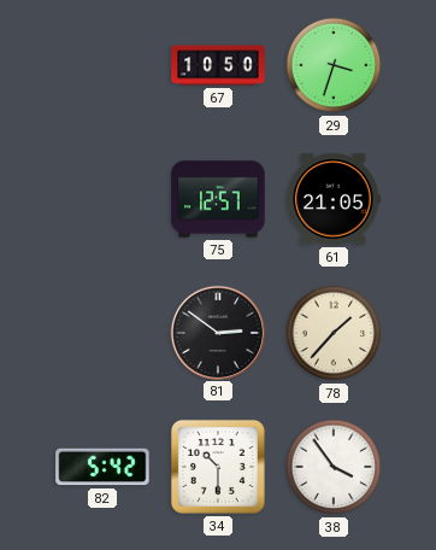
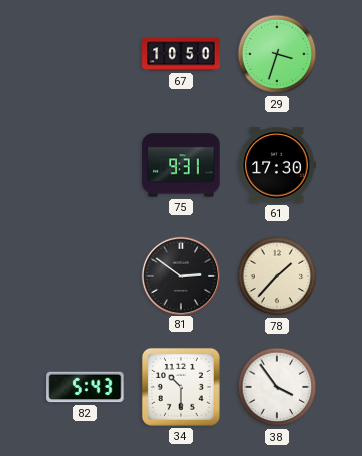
75: 12:57 -> 9:31 (181, 165)
61: 21:05 -> 17:30 (277, 165)
82: 5:42 -> 5:43 (85, 387)
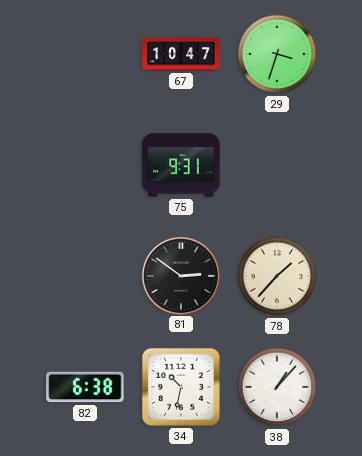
67: 10:50 -> 10:47 (181, 54)
61: 17:30 -> none (277, 165)
82: 5:43 -> 6:38 (85, 387)
34: 10:30 -> 10:32 (181, 387)
38: 3:54 -> 1:07 (277, 387)
